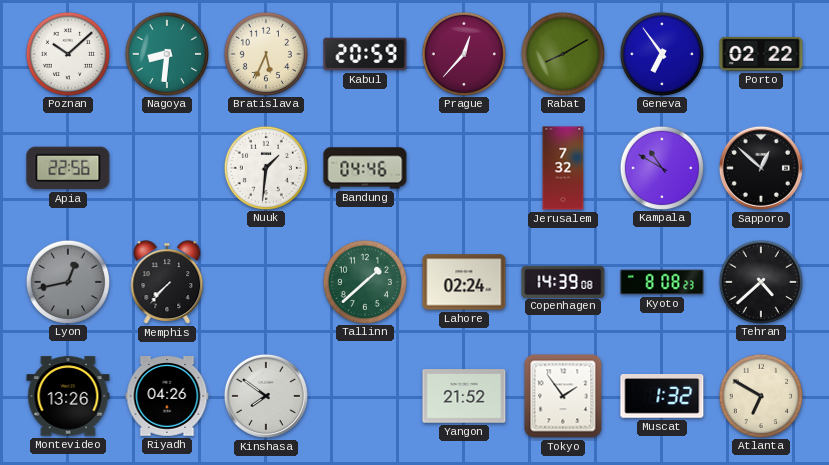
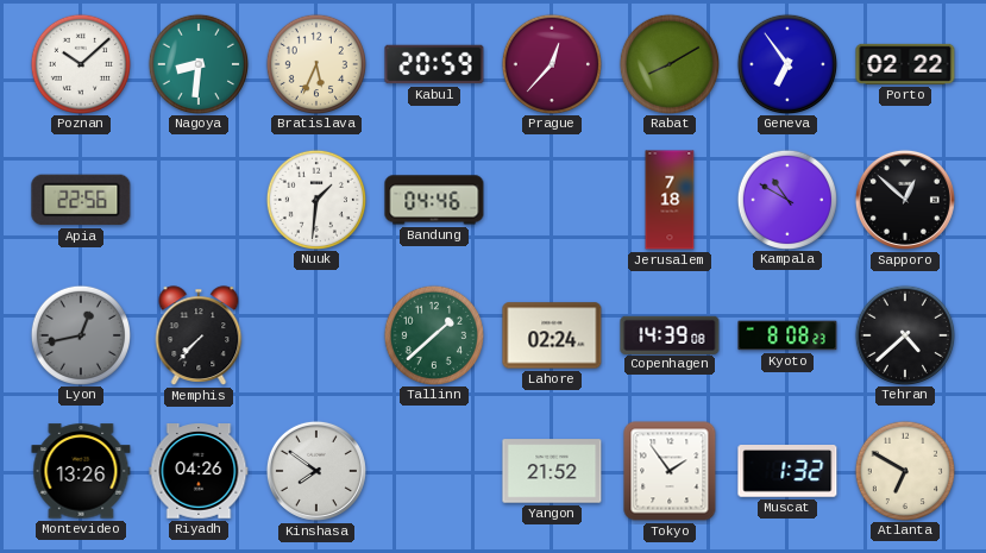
Jerusalem: 7:32 -> 7:18 (670, 200)
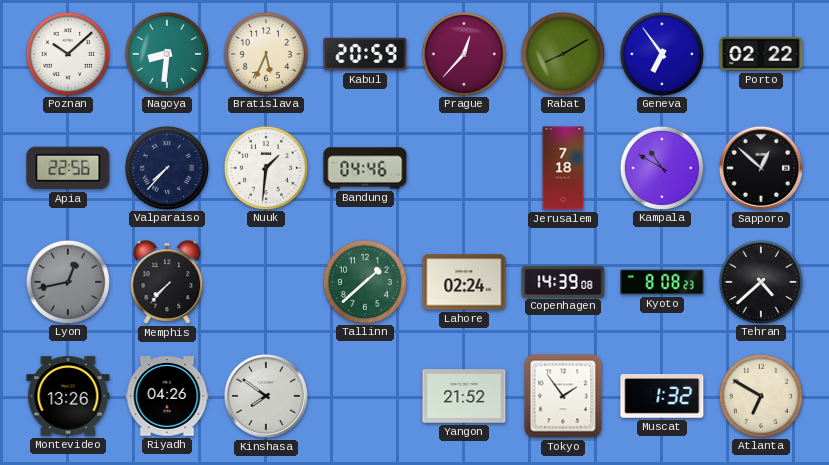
Valparaiso: none -> 7:37 (166, 167)
